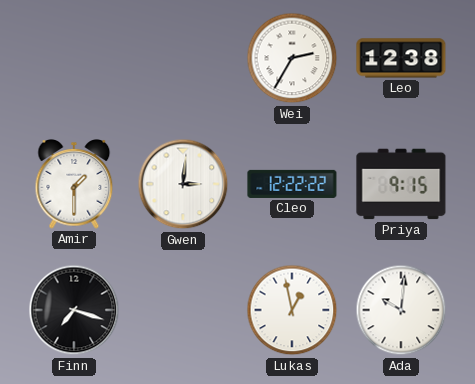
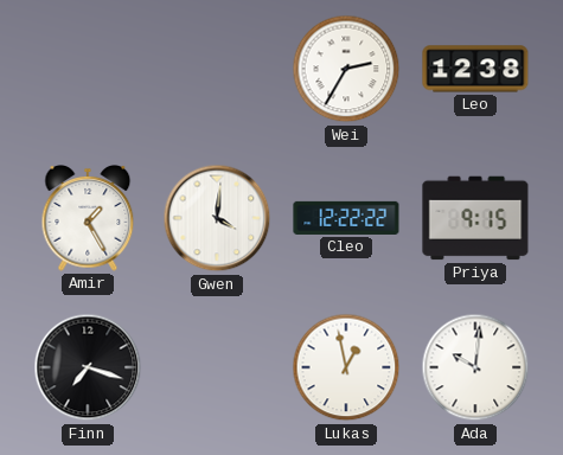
Amir: 1:30 -> 1:25 (88, 219)
Gwen: 3:01 -> 4:01 (217, 218)
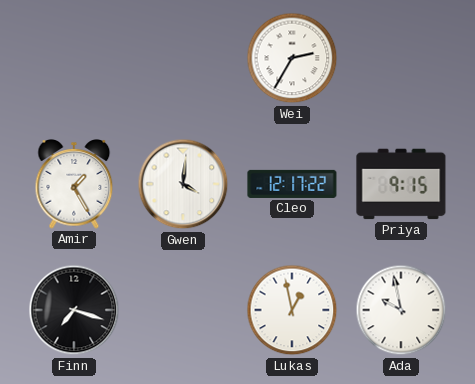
Leo: 12:38 -> none (475, 69)
Cleo: 12:22 -> 12:17 (292, 184)
Ada: 10:01 -> 9:58 (401, 310)
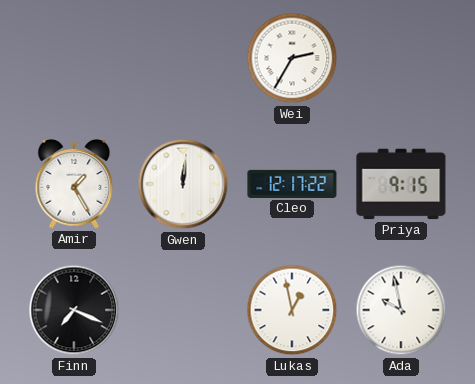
Gwen: 4:01 -> 12:01 (183, 184)
Finn: 7:18 -> 7:19 (74, 310)
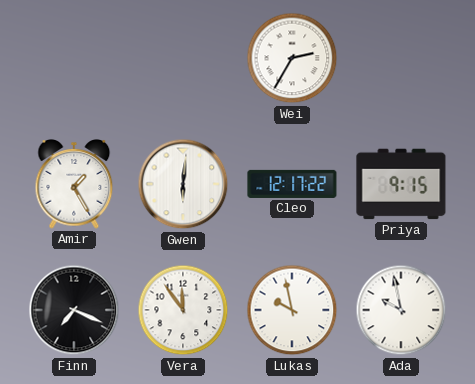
Gwen: 12:01 -> 6:01 (183, 184)
Vera: none -> 11:54 (183, 310)
Lukas: 12:58 -> 9:58 (292, 310)
